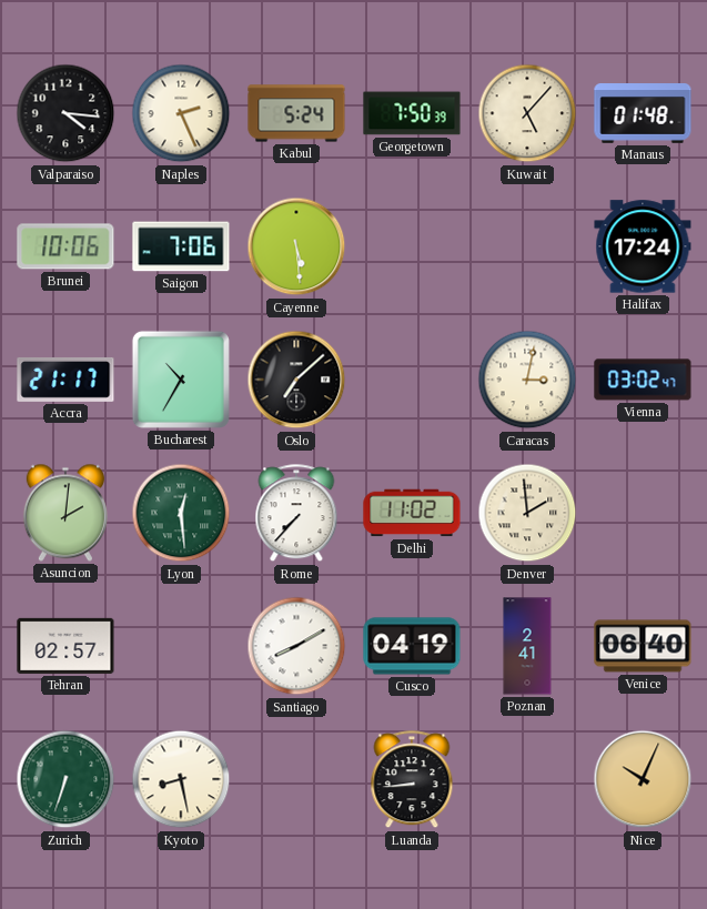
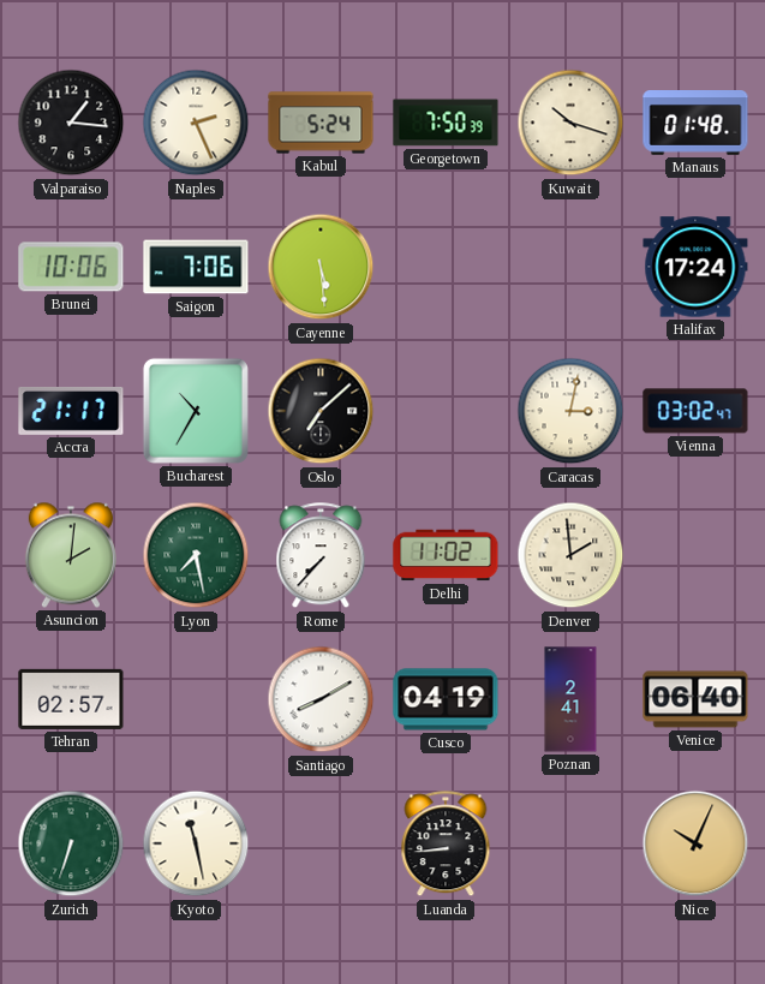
Valparaiso: 4:16 -> 1:16 (71, 123)
Kuwait: 5:07 -> 10:18 (570, 123)
Lyon: 12:29 -> 7:28 (196, 555)
Kyoto: 8:28 -> 11:28 (196, 843)
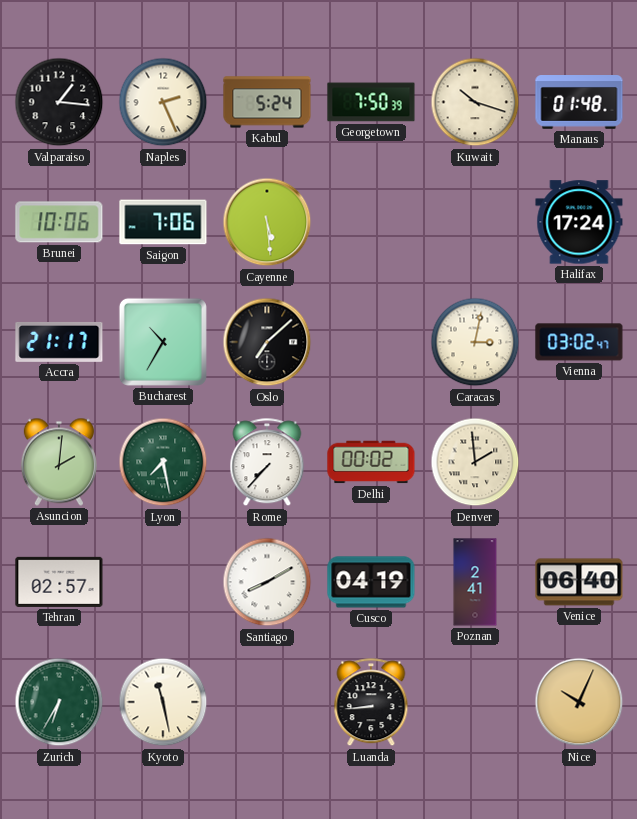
Delhi: 11:02 -> 00:02 (371, 462)
Zurich: 6:33 -> 6:35 (59, 702)
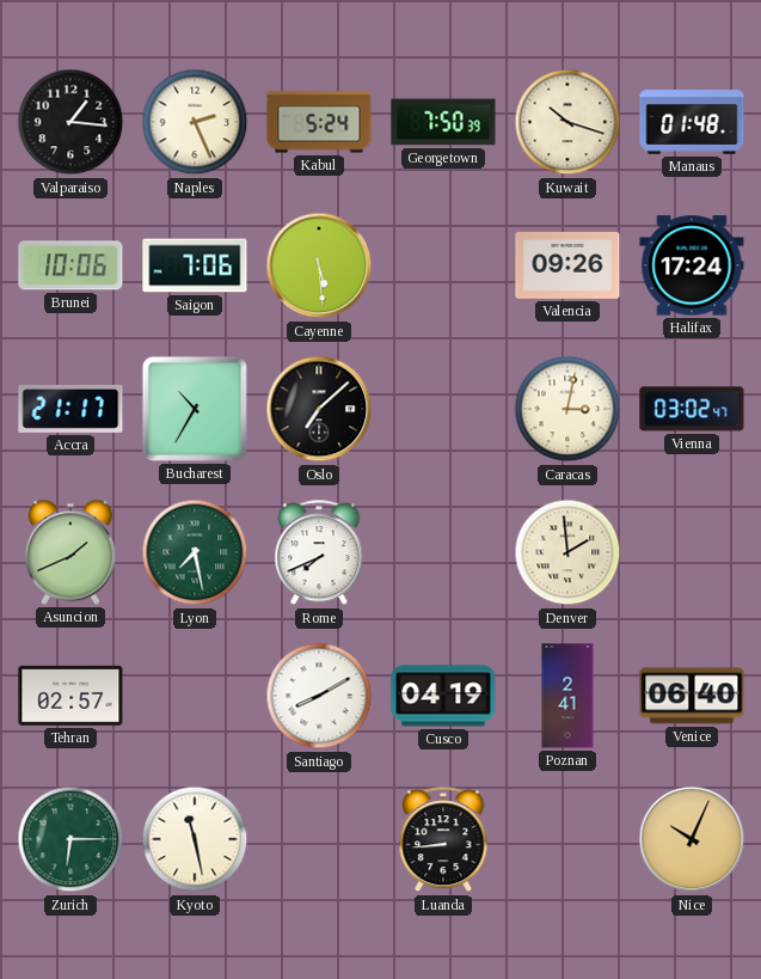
Valencia: none -> 09:26 (567, 267)
Asuncion: 2:01 -> 1:41 (70, 552)
Rome: 7:37 -> 7:41 (319, 553)
Delhi: 00:02 -> none (371, 462)
Zurich: 6:35 -> 6:15 (70, 839)
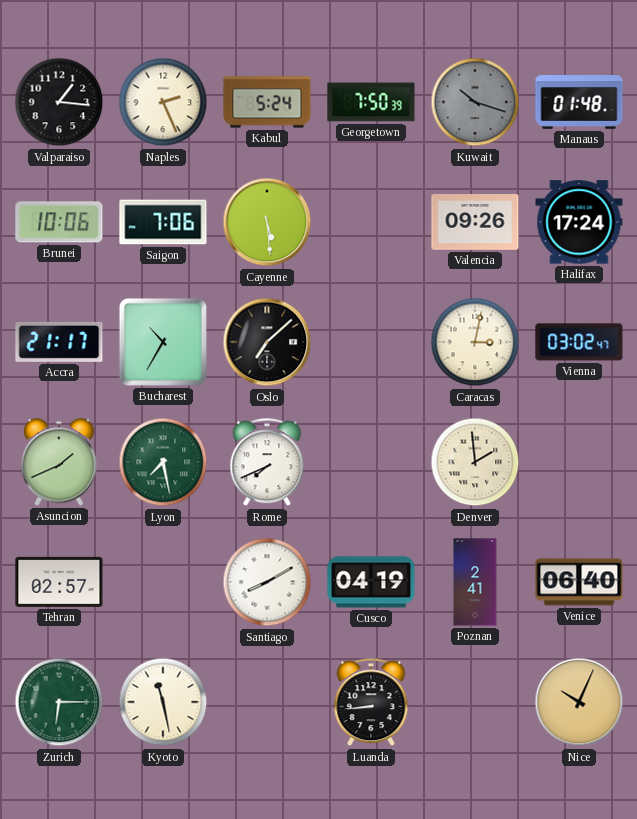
Kuwait dial: cream -> grey (475, 102)
